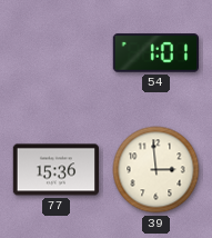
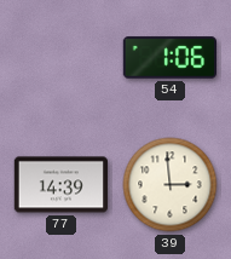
54: 1:01 -> 1:06 (169, 58)
77: 15:36 -> 14:39 (60, 185)
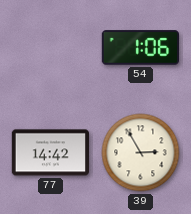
77: 14:39 -> 14:42 (50, 153)
39: 2:59 -> 2:55 (141, 153)
